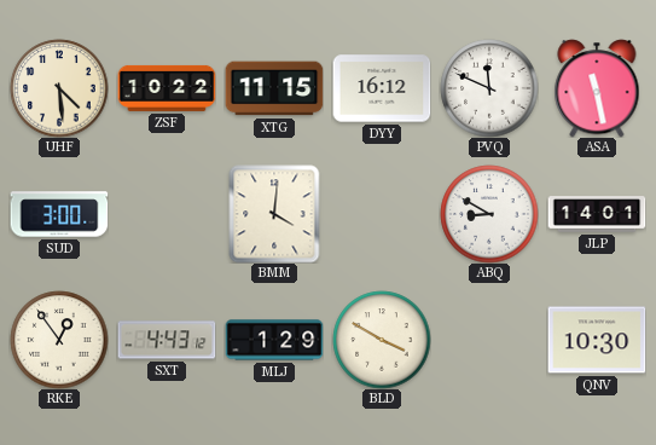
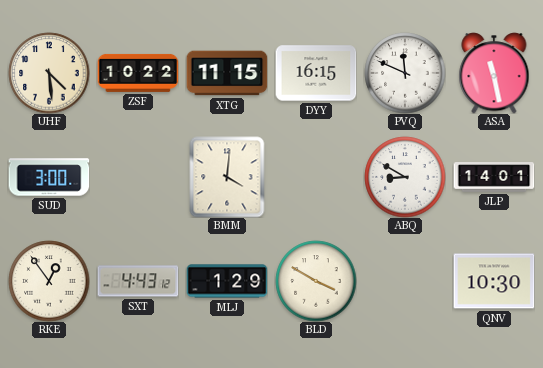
DYY: 16:12 -> 16:15 (316, 73)
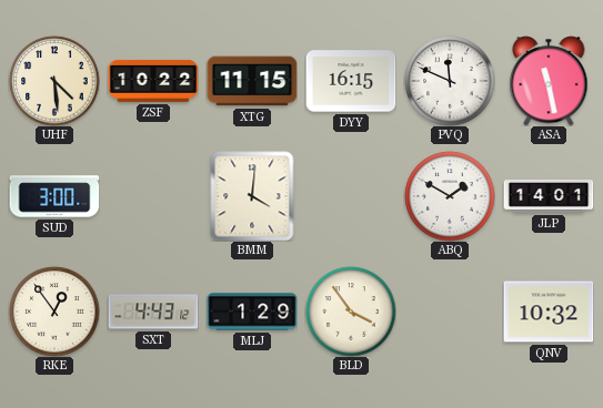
ABQ: 8:50 -> 1:50 (450, 196)
BLD: 3:50 -> 3:54 (351, 312)
QNV: 10:30 -> 10:32 (549, 312)
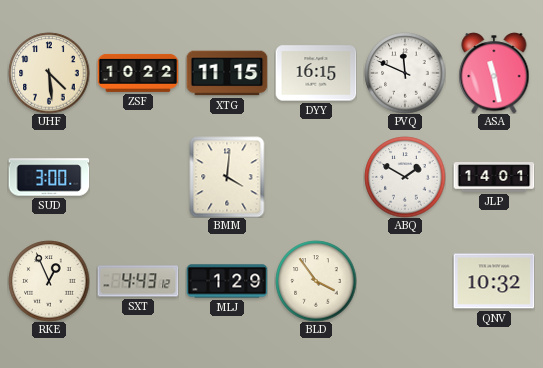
RKE: 12:54 -> 12:56 (49, 281)
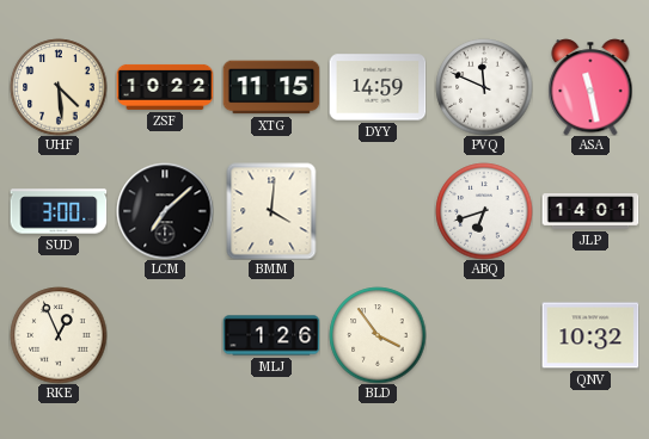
DYY: 16:15 -> 14:59 (378, 87)
LCM: none -> 7:08 (165, 211)
ABQ: 1:50 -> 6:42 (484, 211)
SXT: 4:43 -> none (138, 281)
MLJ: 1:29 -> 1:26 (271, 335)
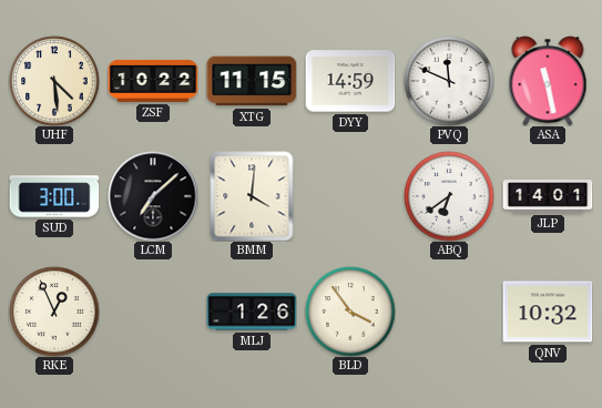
ABQ: 6:42 -> 6:39 (449, 196)
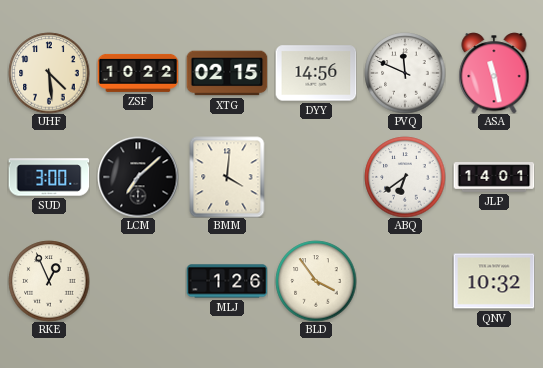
XTG: 11:15 -> 02:15 (227, 73)
DYY: 14:59 -> 14:56 (316, 73)
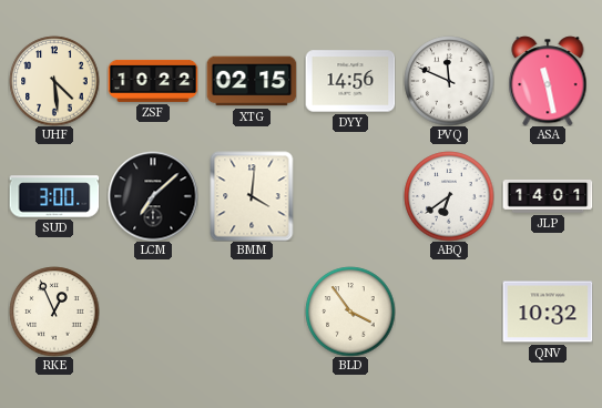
MLJ: 1:26 -> none (227, 281)
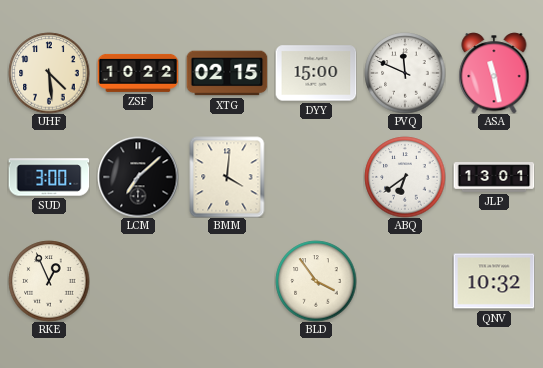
DYY: 14:56 -> 15:00 (316, 73)
JLP: 14:01 -> 13:01 (494, 177)
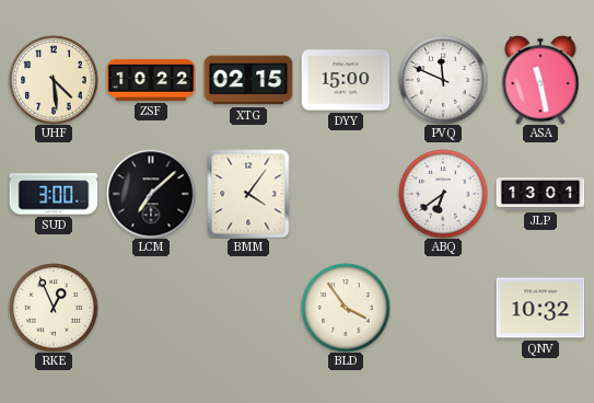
BMM: 4:01 -> 4:06 (248, 194)
